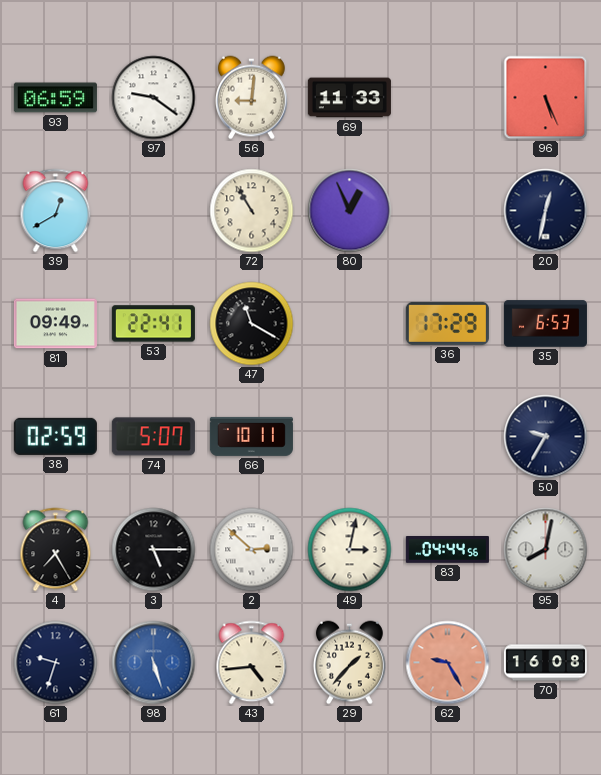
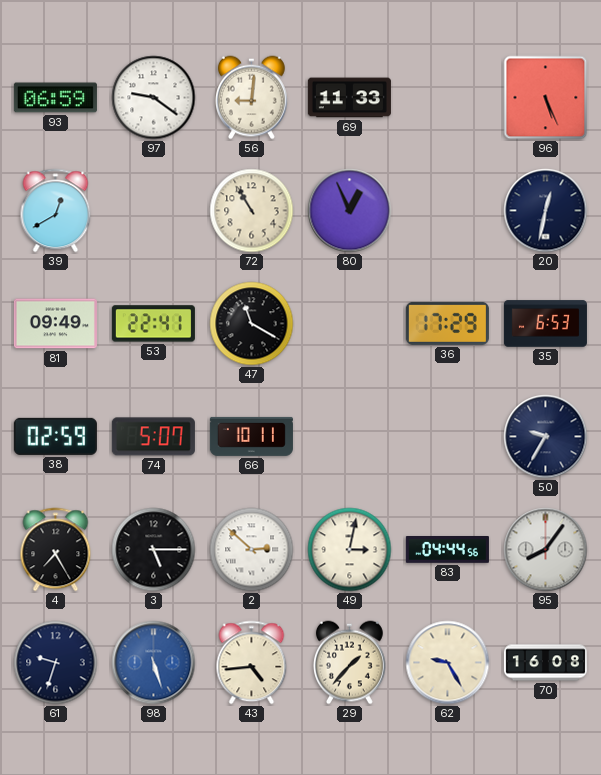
95: 8:02 -> 8:06 (546, 550)
62 dial: salmon -> cream (448, 663)
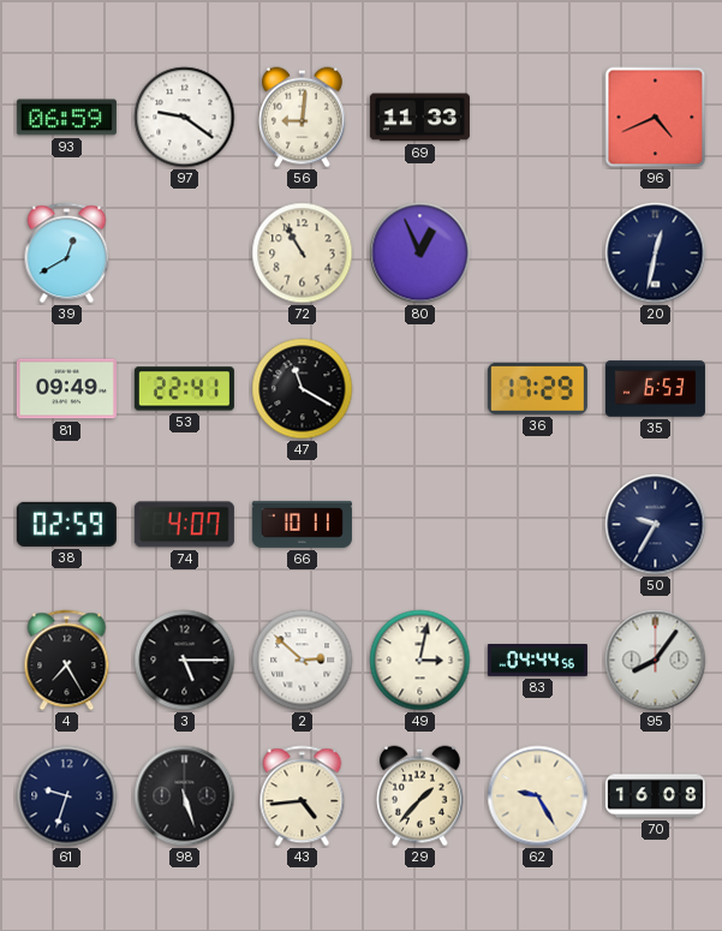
96: 5:26 -> 4:41 (656, 118)
74: 5:07 -> 4:07 (184, 525)
98 dial: blue -> black (185, 796)
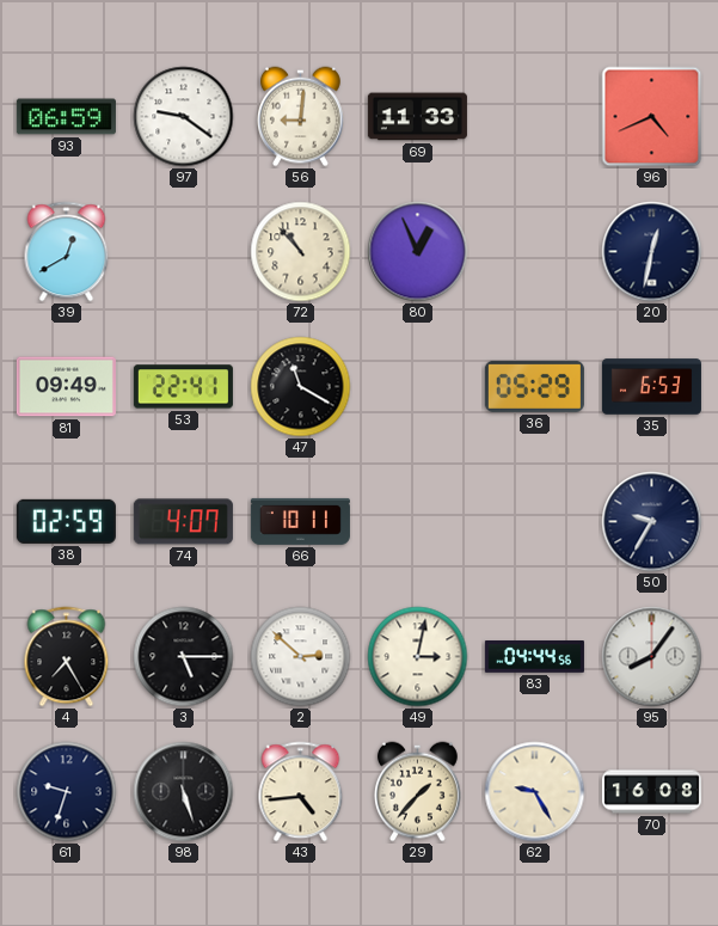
72: 10:55 -> 10:53 (301, 252)
36: 17:29 -> 05:29 (534, 386)
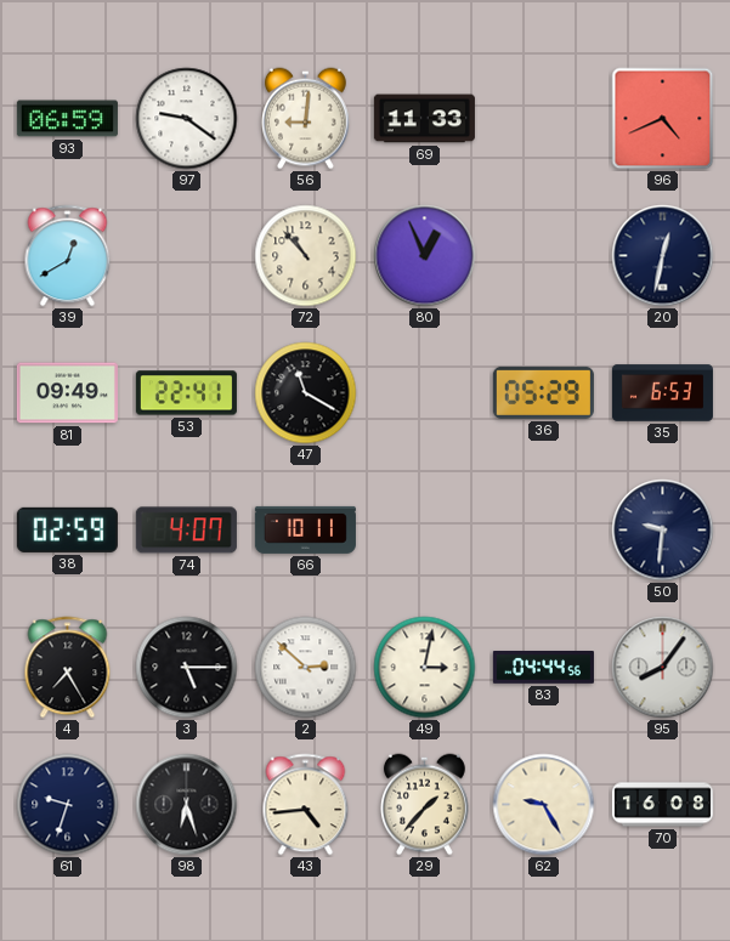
50: 9:35 -> 9:31 (663, 531)
98: 5:27 -> 6:27 (187, 805)
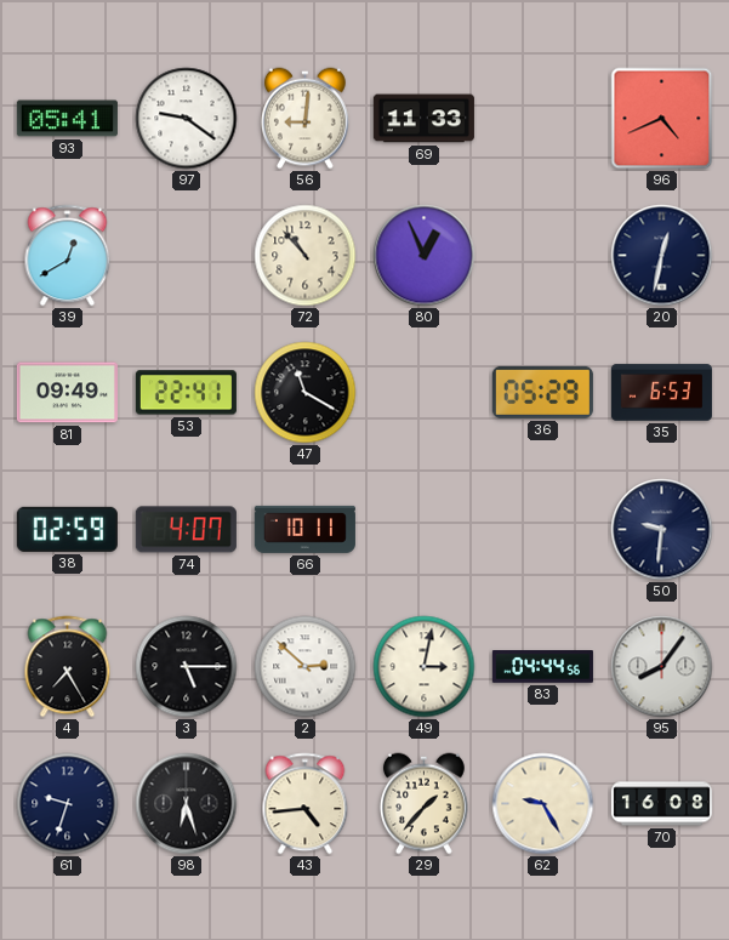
93: 06:59 -> 05:41 (67, 119)
